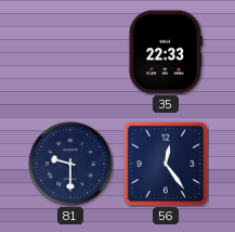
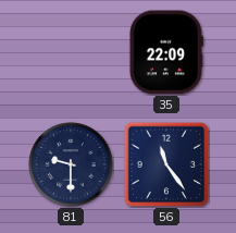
35: 22:33 -> 22:09 (166, 52)
56: 12:24 -> 11:24 (166, 164)
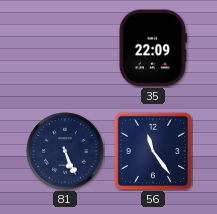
81: 9:30 -> 5:26 (65, 151)
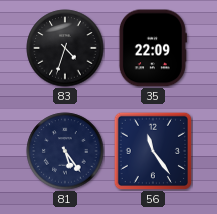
83: none -> 4:33 (65, 48)
81: 5:26 -> 5:24 (65, 151)
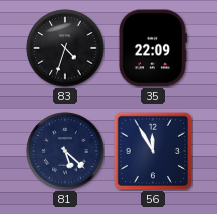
81: 5:24 -> 5:22 (65, 151)
56: 11:24 -> 11:55 (153, 151)
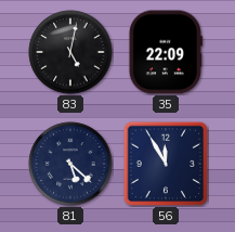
83: 4:33 -> 5:02 (70, 52)
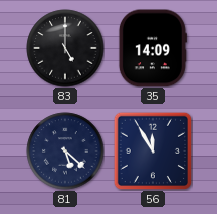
83: 5:02 -> 5:00 (65, 48)
35: 22:09 -> 14:09 (153, 48)
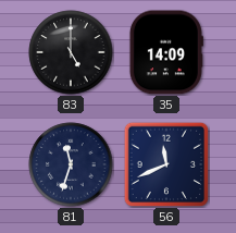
81: 5:22 -> 11:33 (71, 164)
56: 11:55 -> 11:41 (166, 164)
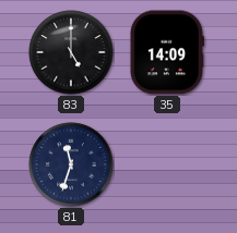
56: 11:41 -> none (166, 164)
